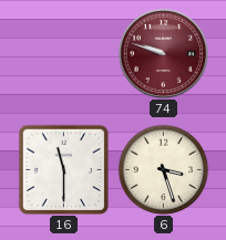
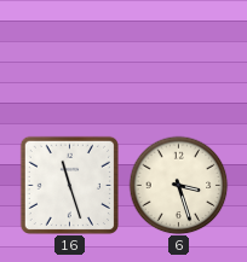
74: 9:48 -> none (163, 53)
16: 11:30 -> 11:27 (69, 185)
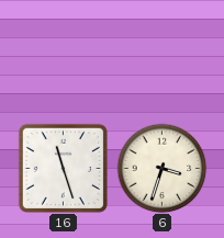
6: 3:27 -> 3:33 (161, 168)
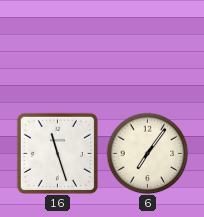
6: 3:33 -> 7:06 (147, 153)
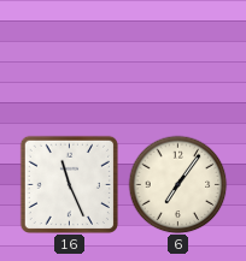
16: 11:27 -> 11:26 (69, 184)
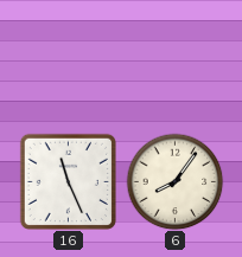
6: 7:06 -> 8:06 (174, 181)
